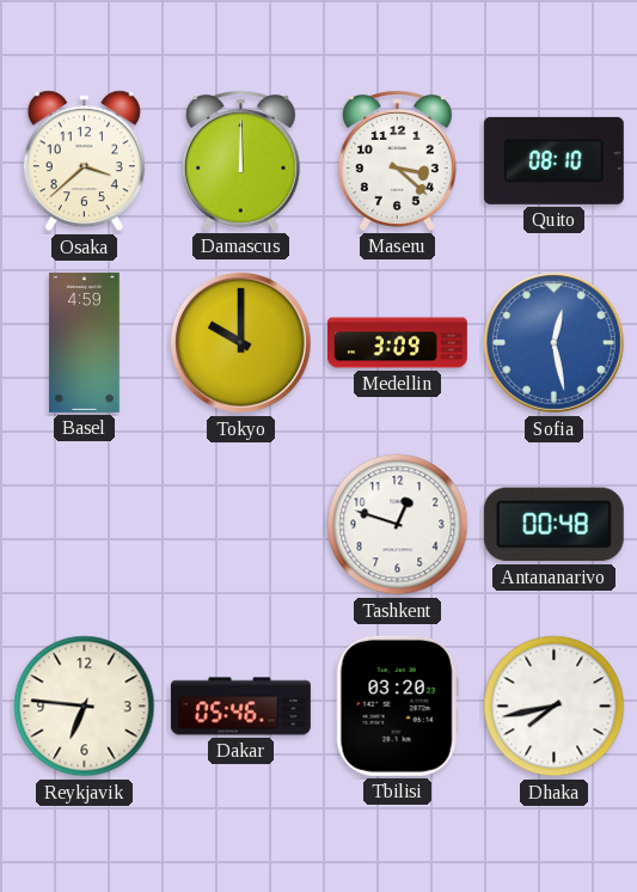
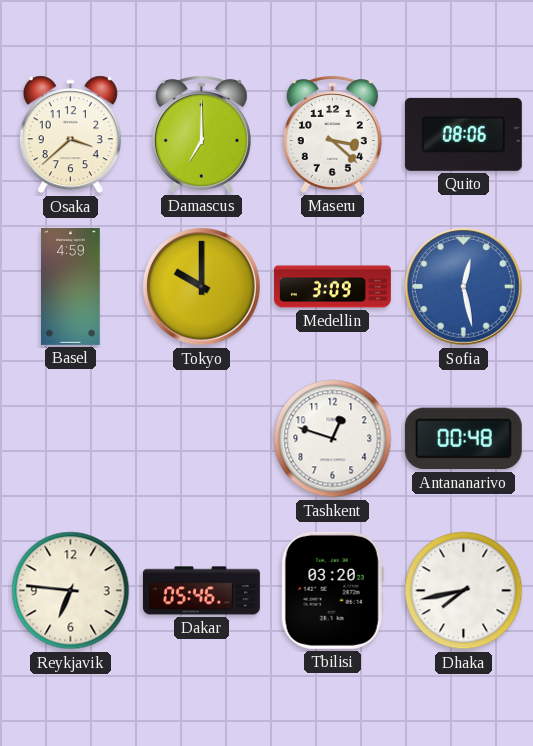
Damascus: 12:00 -> 7:00 (201, 135)
Quito: 08:10 -> 08:06 (463, 134)
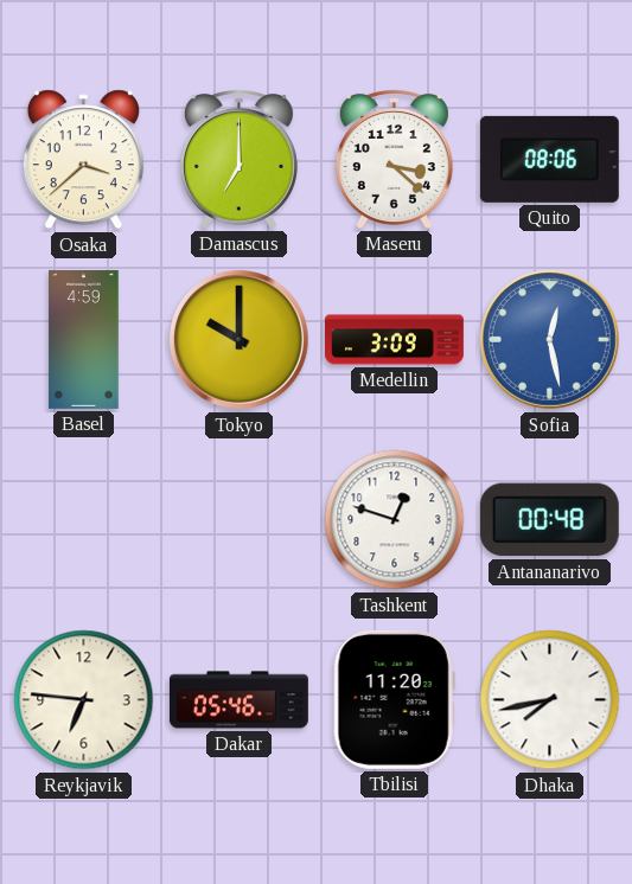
Tbilisi: 03:20 -> 11:20 (394, 699)
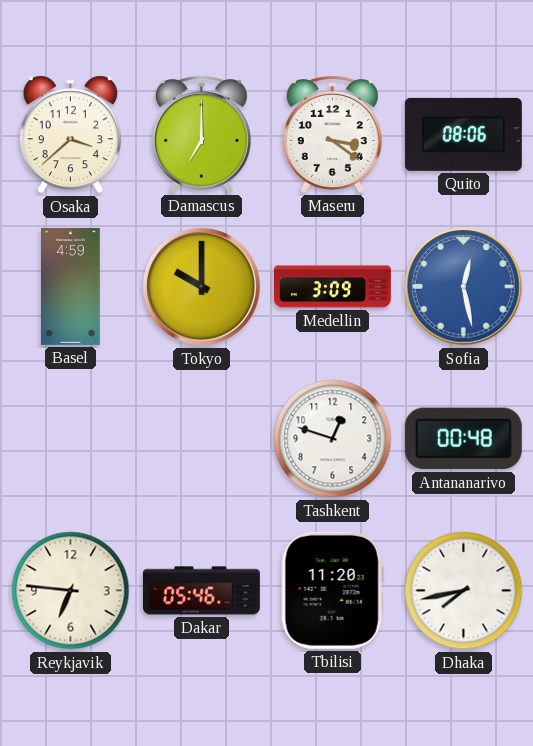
Maseru: 3:22 -> 3:21 (332, 135)
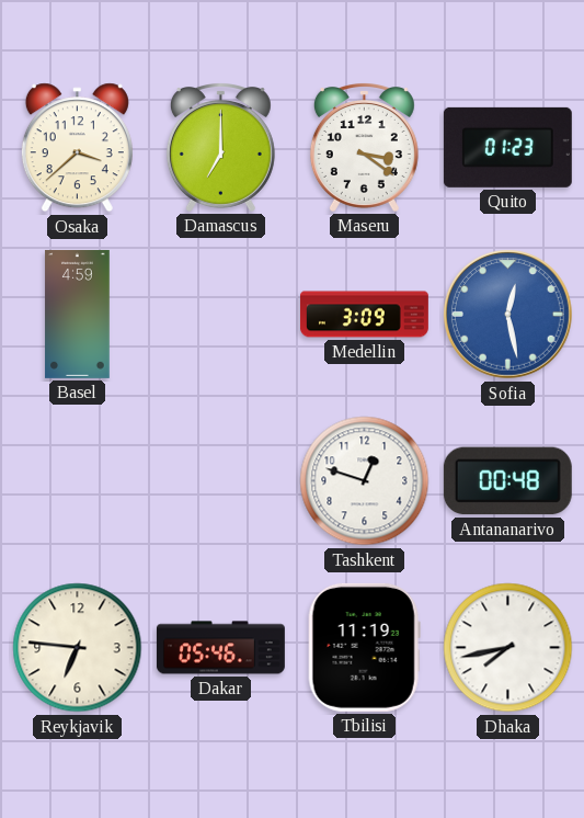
Quito: 08:06 -> 01:23 (507, 147)
Tokyo: 10:00 -> none (201, 286)
Tbilisi: 11:20 -> 11:19 (364, 647)
